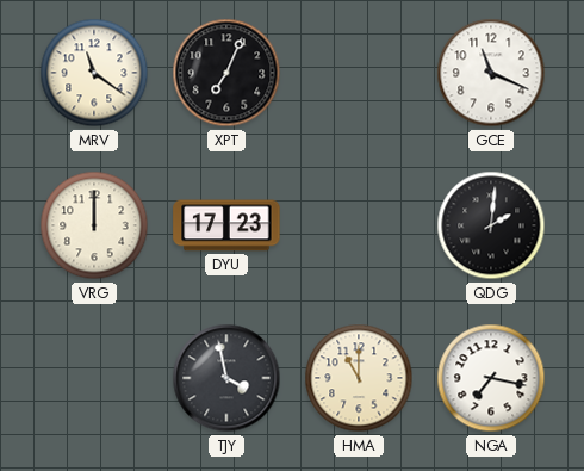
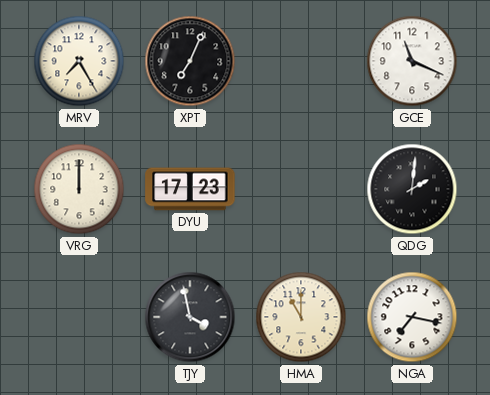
MRV: 11:21 -> 7:25 (79, 61)
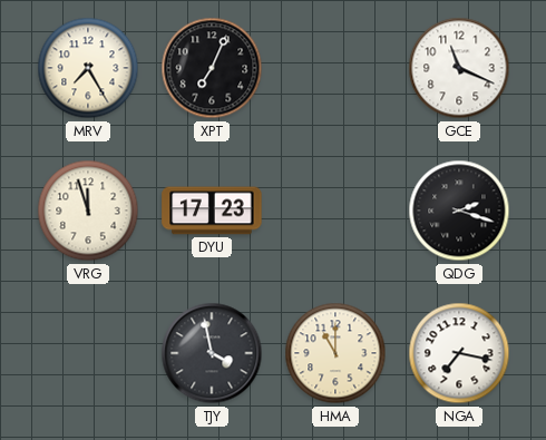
VRG: 12:00 -> 11:57 (88, 211)
QDG: 2:01 -> 2:18 (459, 211)
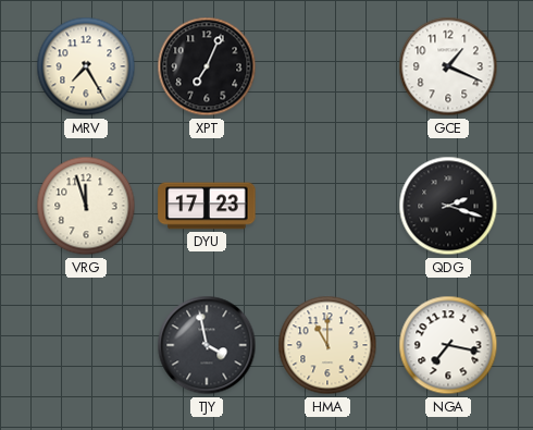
GCE: 11:19 -> 1:19 (448, 66)
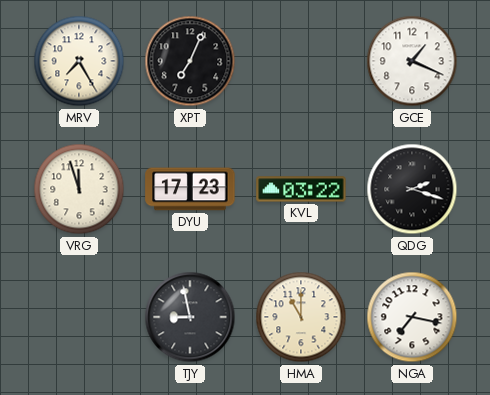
KVL: none -> 03:22 (301, 189)
TJY: 3:58 -> 8:58 (190, 317)
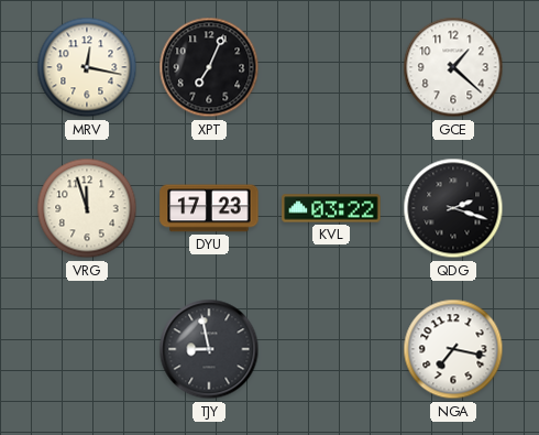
MRV: 7:25 -> 12:17 (87, 67)
GCE: 1:19 -> 1:22 (453, 67)
HMA: 11:00 -> none (301, 317)
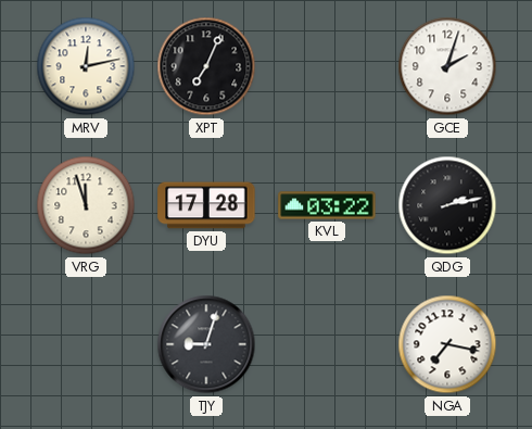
MRV: 12:17 -> 12:13 (86, 66)
GCE: 1:22 -> 2:03 (447, 66)
DYU: 17:23 -> 17:28 (206, 205)
QDG: 2:18 -> 2:13 (447, 205)
TJY: 8:58 -> 9:03 (206, 344)
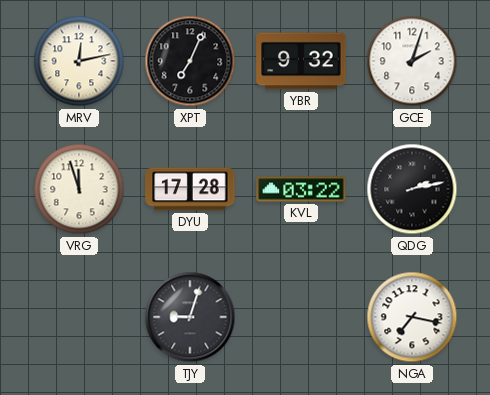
YBR: none -> 9:32 (301, 61)
